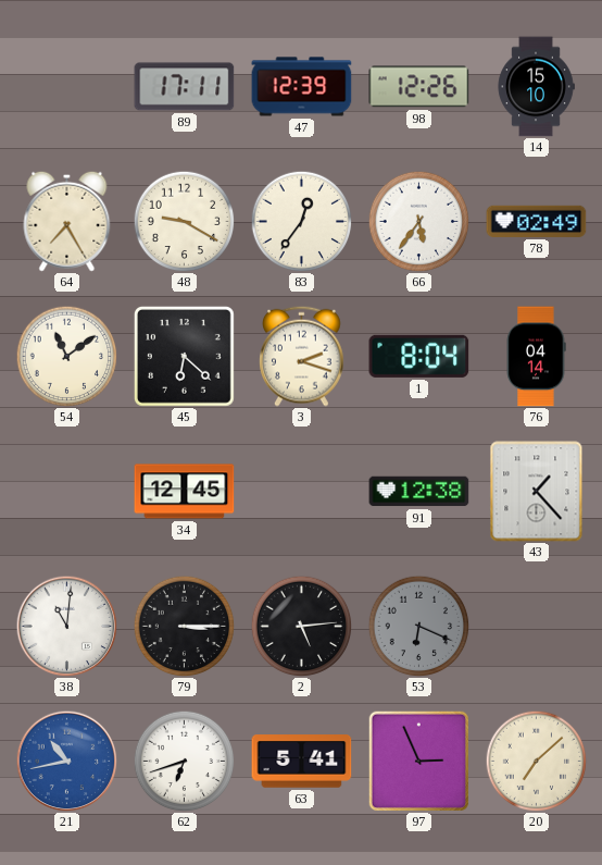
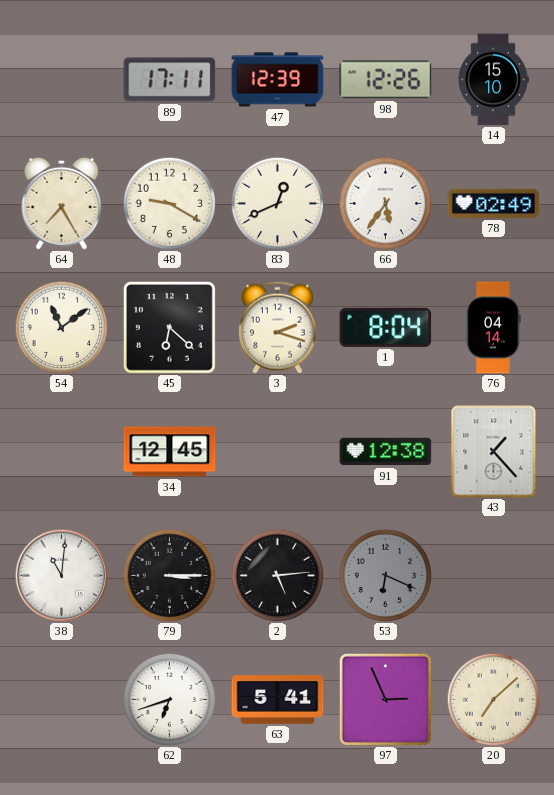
83: 12:36 -> 12:41 (277, 203)
21: 10:43 -> none (66, 761)
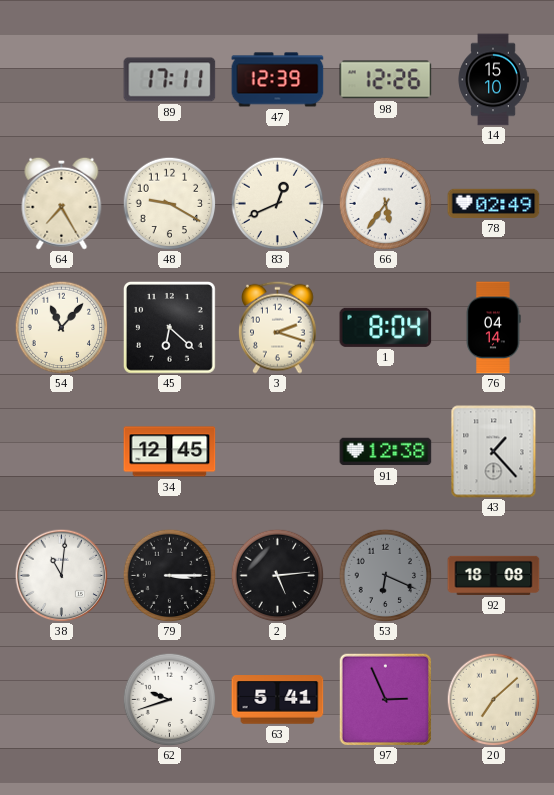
54: 11:09 -> 11:07 (61, 327)
92: none -> 18:08 (494, 575)
62: 6:42 -> 9:42 (169, 699)
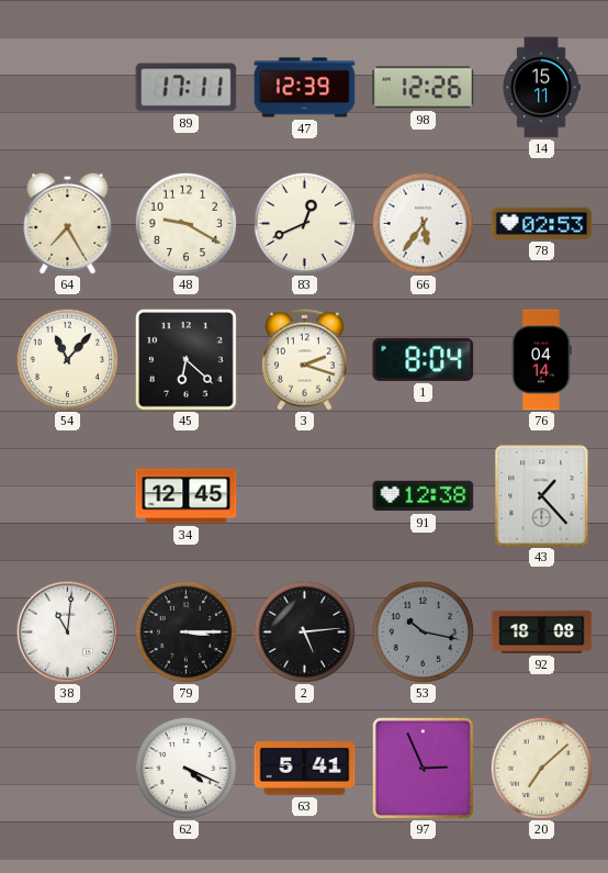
14: 15:10 -> 15:11 (541, 88)
78: 02:49 -> 02:53 (542, 223)
53: 6:19 -> 10:17 (423, 631)
62: 9:42 -> 4:19 (185, 768)
